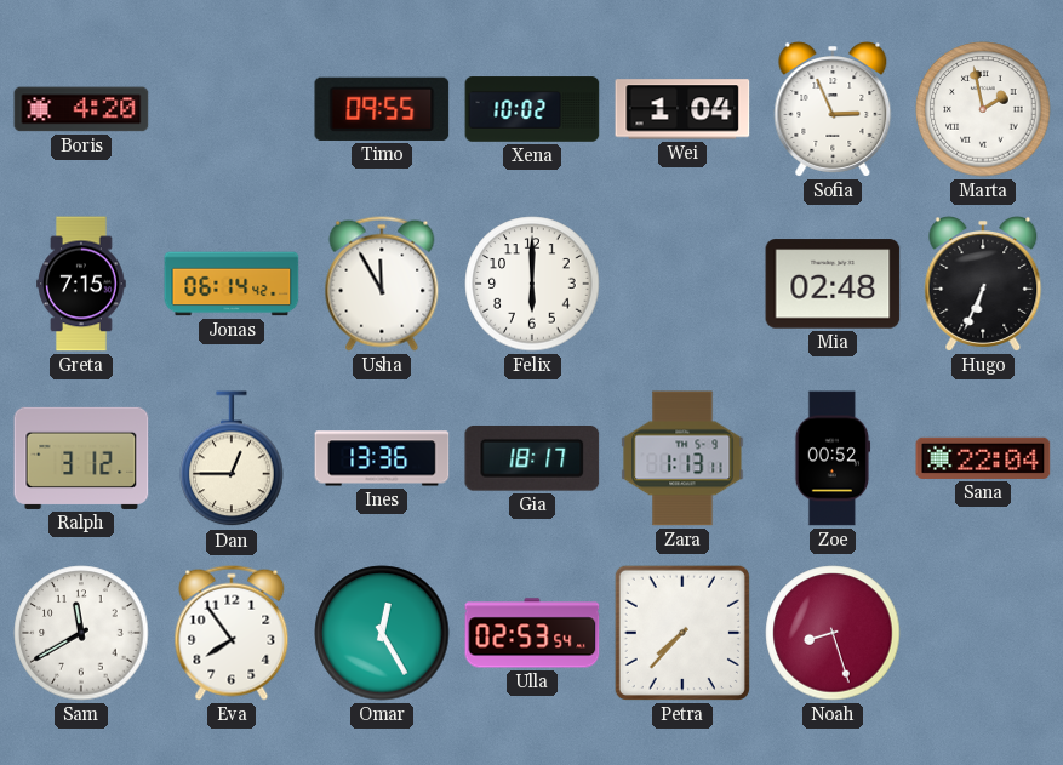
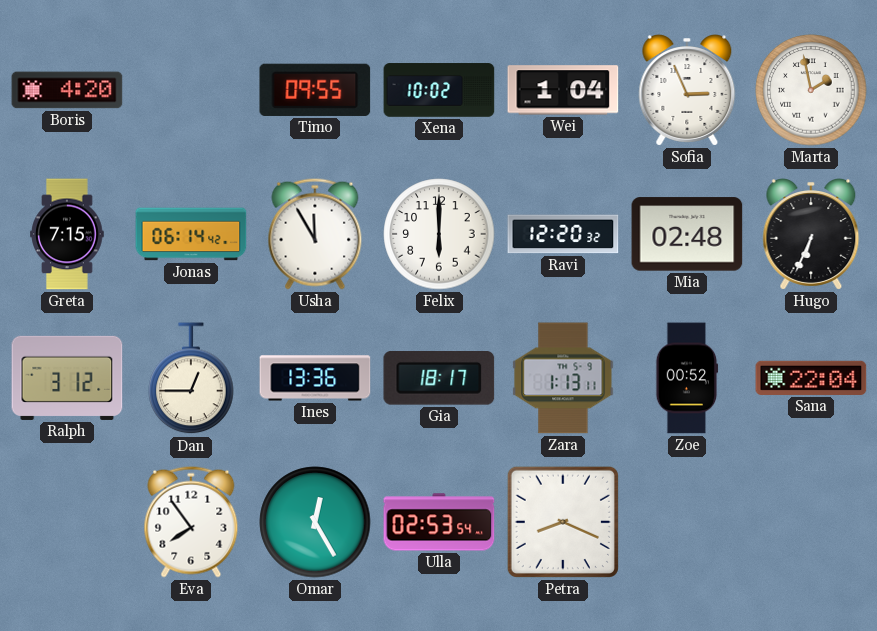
Ravi: none -> 12:20 (563, 234)
Sam: 11:40 -> none (81, 633)
Petra: 7:37 -> 8:19 (563, 522)
Noah: 8:27 -> none (833, 633)
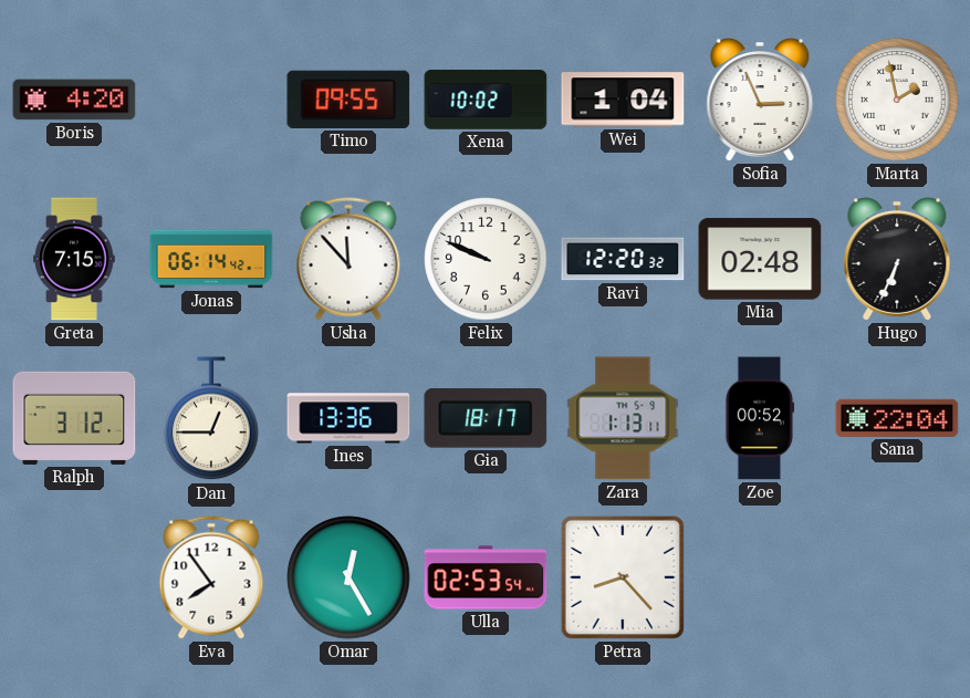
Usha: 11:55 -> 11:53 (348, 259)
Felix: 6:00 -> 9:49 (486, 259)
Petra: 8:19 -> 8:23 (623, 577)
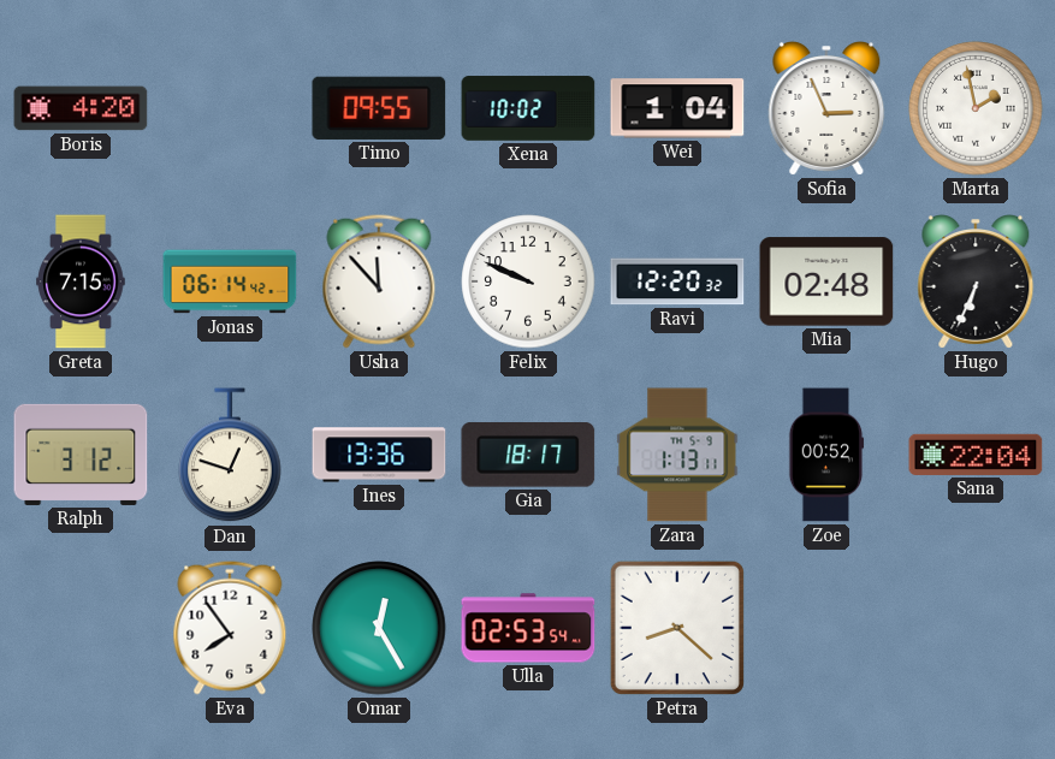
Dan: 12:45 -> 12:48 (230, 456)
Petra: 8:23 -> 8:22 (677, 628)
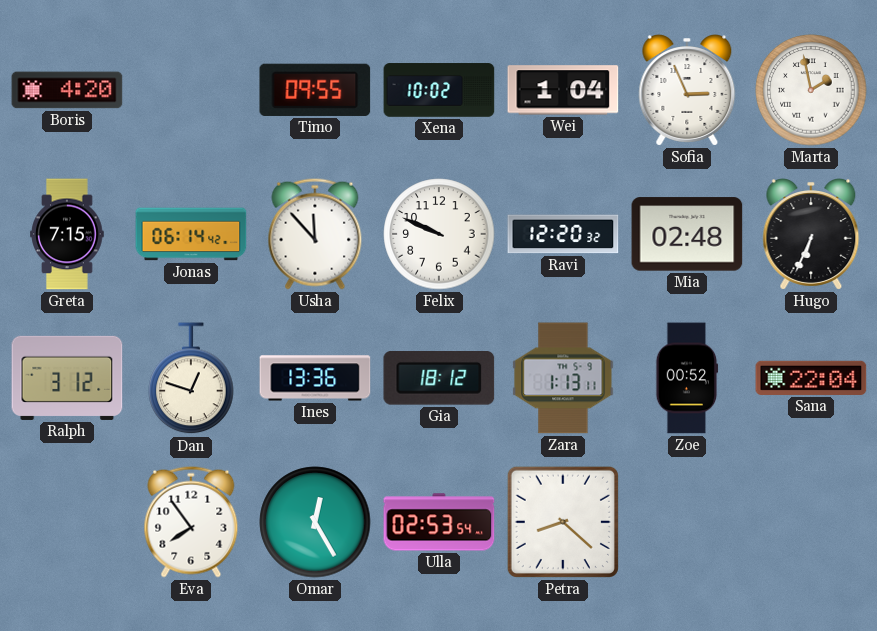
Gia: 18:17 -> 18:12 (439, 379)
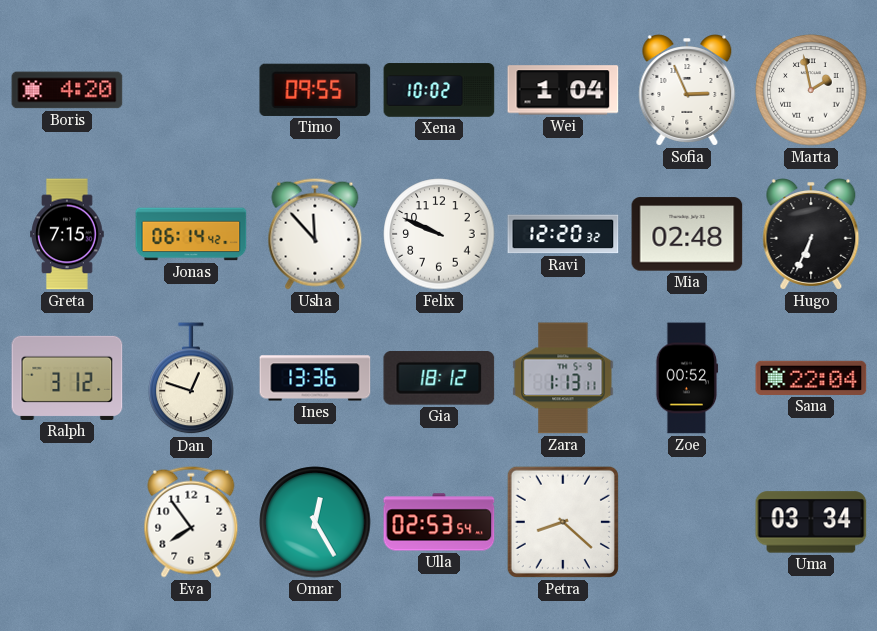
Uma: none -> 03:34 (811, 522)
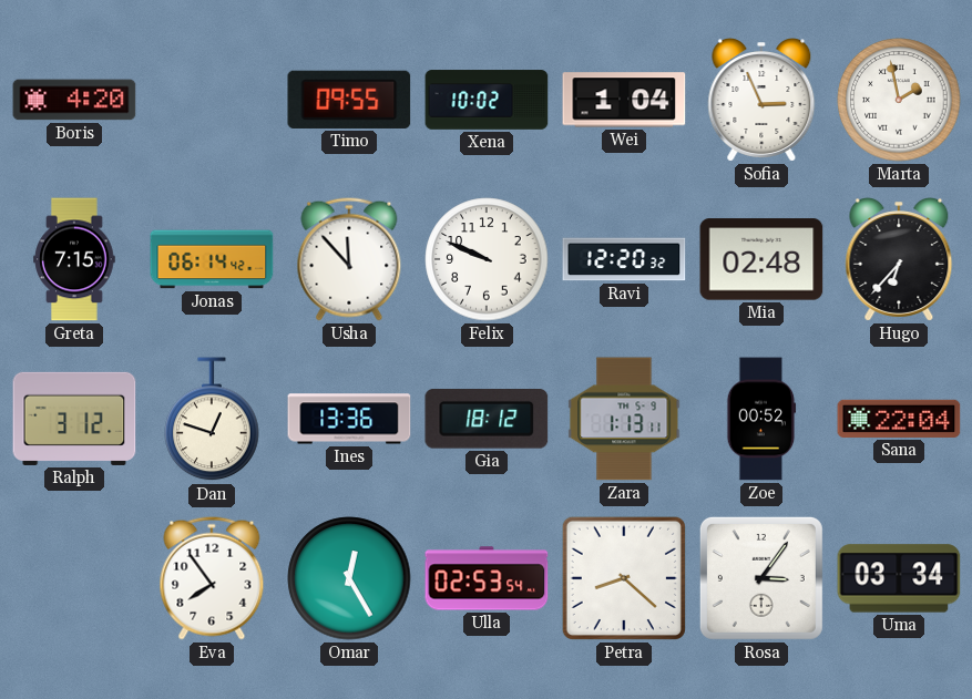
Hugo: 6:34 -> 6:37 (899, 259)
Rosa: none -> 3:06 (761, 578)
